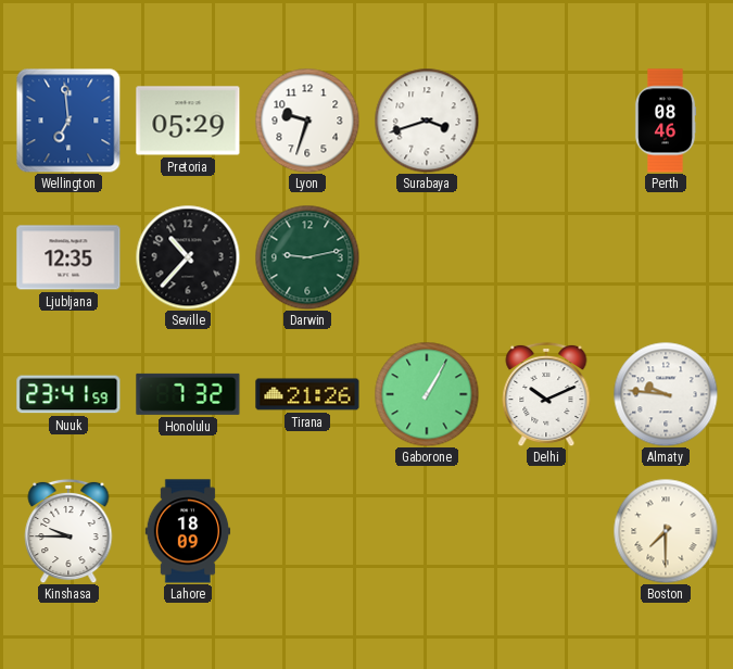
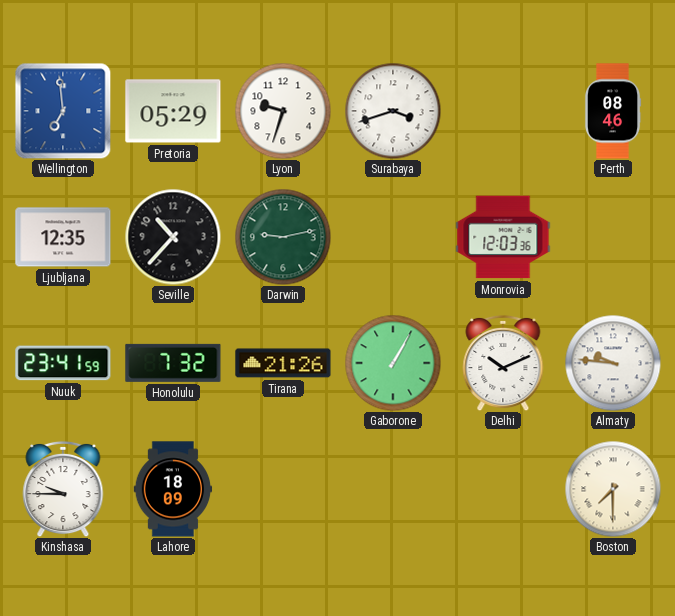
Monrovia: none -> 12:03 (503, 237)
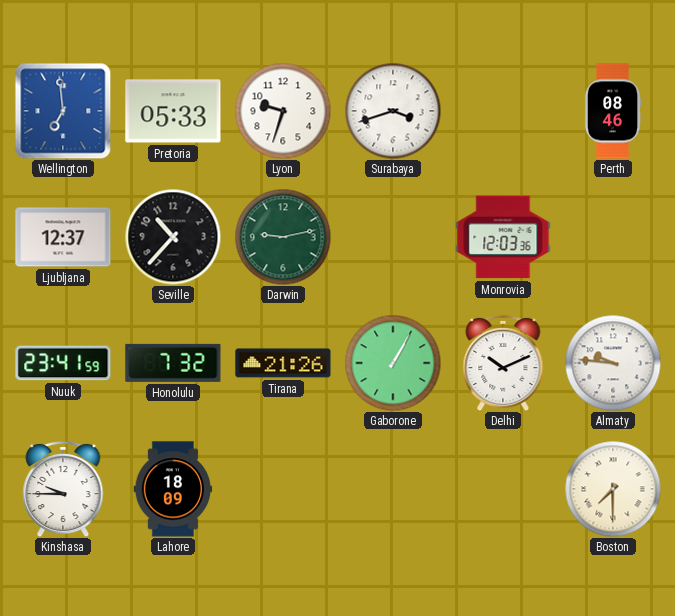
Pretoria: 05:29 -> 05:33 (173, 111)
Ljubljana: 12:35 -> 12:37 (63, 237)
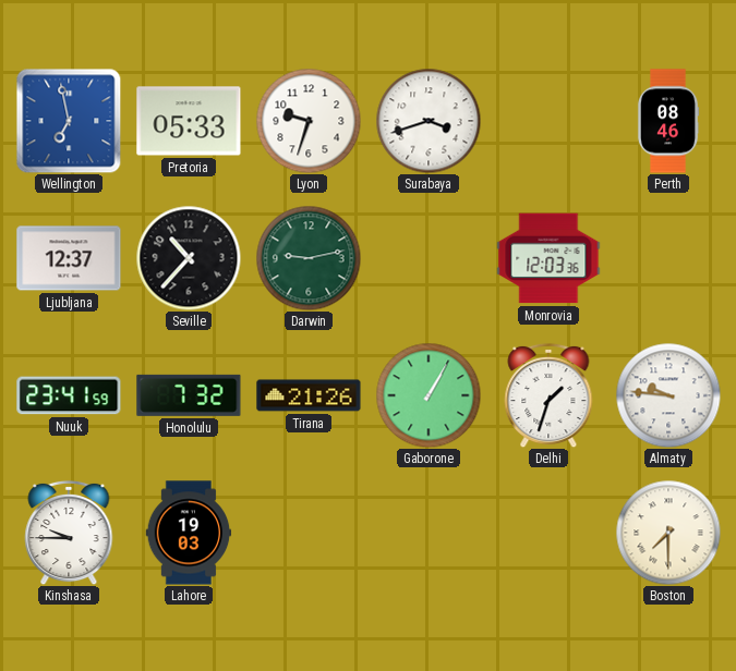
Wellington: 6:59 -> 6:58 (69, 121)
Delhi: 10:11 -> 1:33 (548, 395)
Lahore: 18:09 -> 19:03 (189, 533)
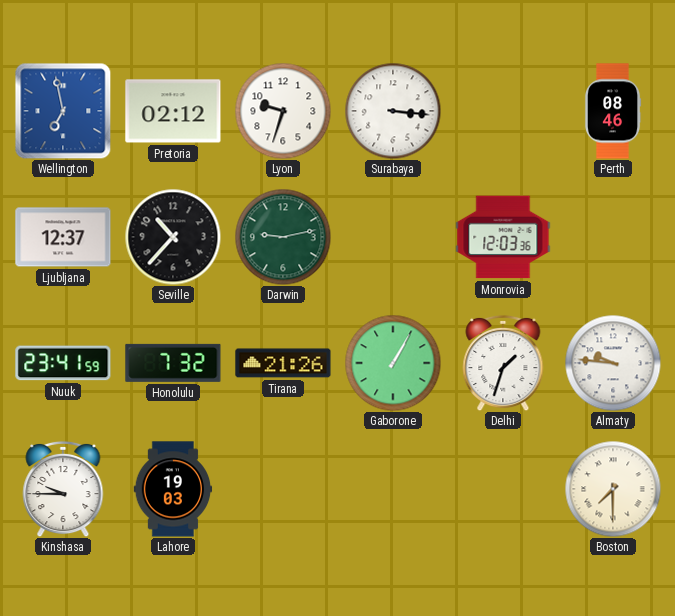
Pretoria: 05:33 -> 02:12 (173, 111)
Surabaya: 3:42 -> 3:16 (393, 111)
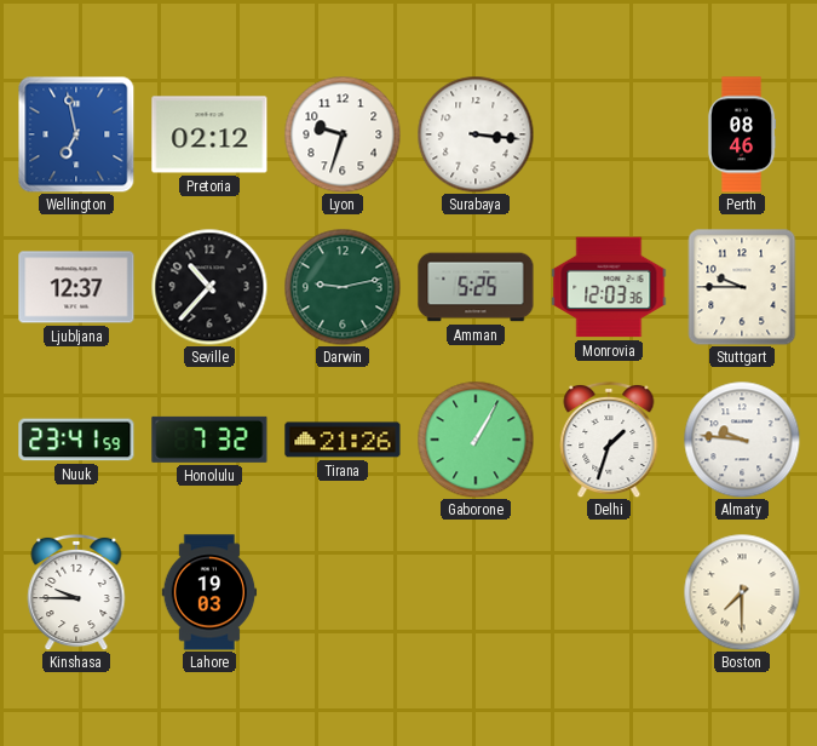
Amman: none -> 5:25 (476, 287)
Stuttgart: none -> 9:45 (742, 287)
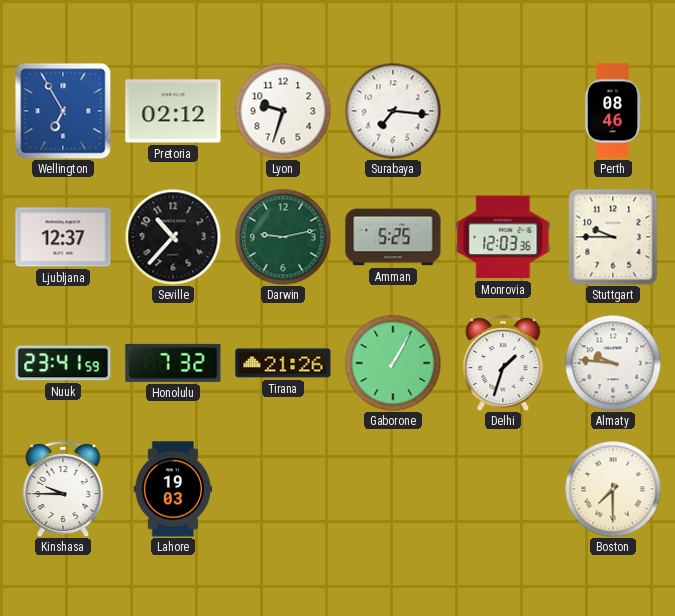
Wellington: 6:58 -> 6:55 (63, 111)
Surabaya: 3:16 -> 7:16 (393, 111)
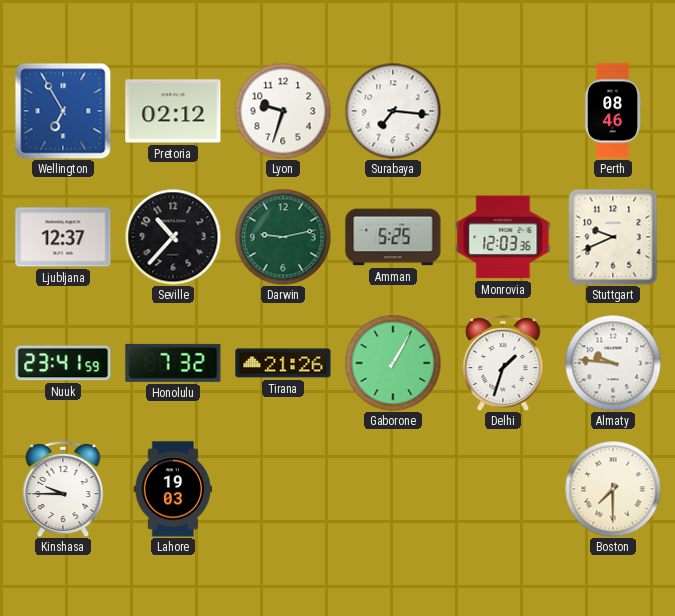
Stuttgart: 9:45 -> 9:41 (613, 237)
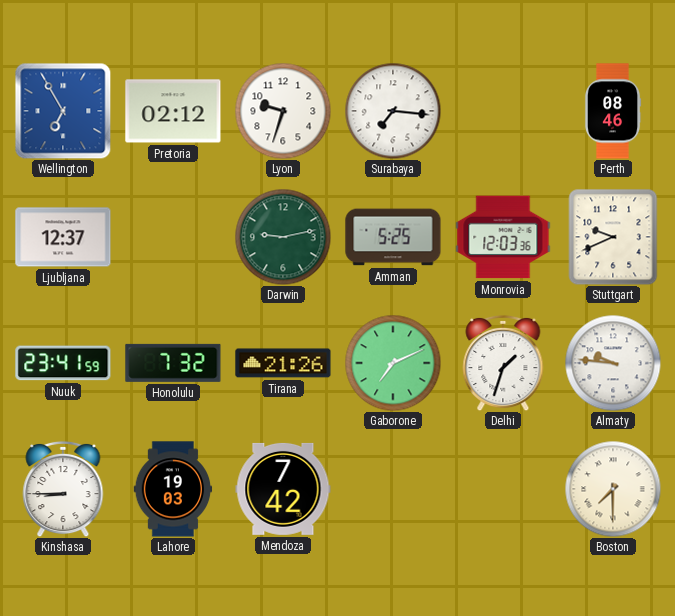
Seville: 10:37 -> none (173, 237)
Gaborone: 1:05 -> 7:11 (393, 363)
Kinshasa: 9:45 -> 8:45 (63, 489)
Mendoza: none -> 7:42 (283, 489)
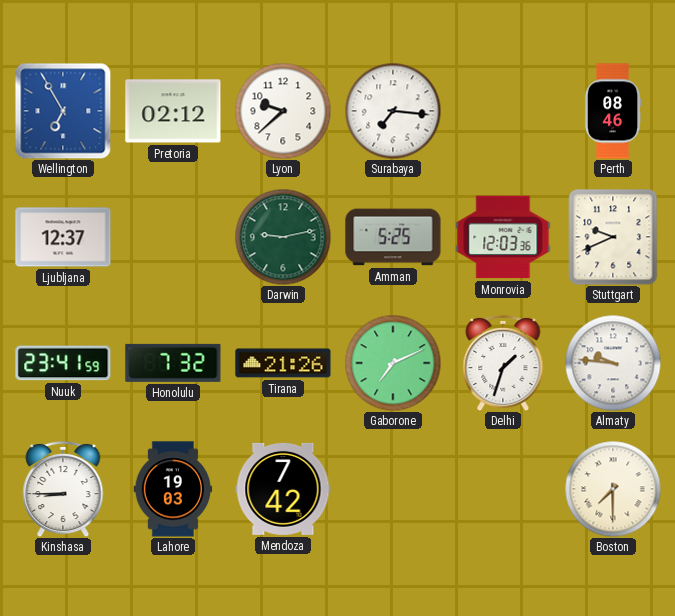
Lyon: 9:33 -> 9:38 (283, 111)
